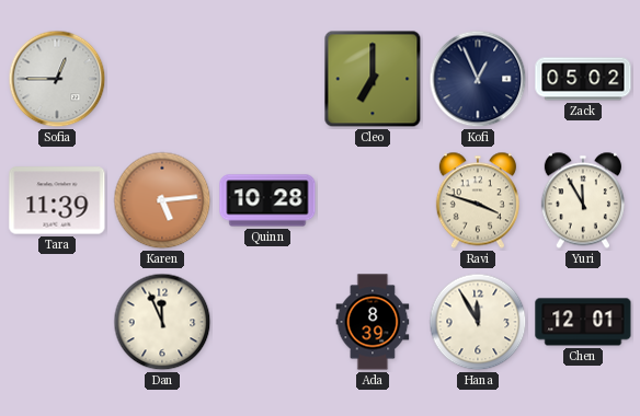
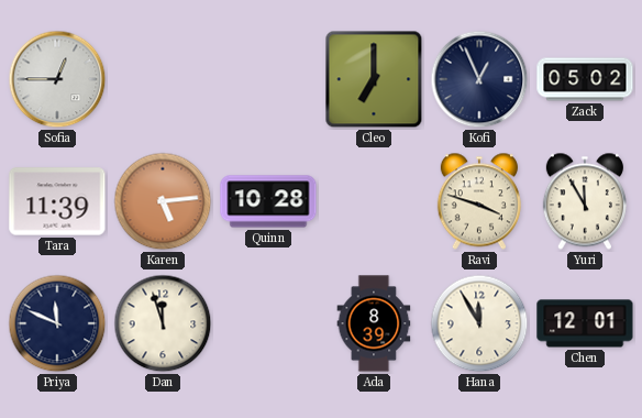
Priya: none -> 11:49 (57, 323)
Dan: 11:56 -> 11:57 (163, 323)
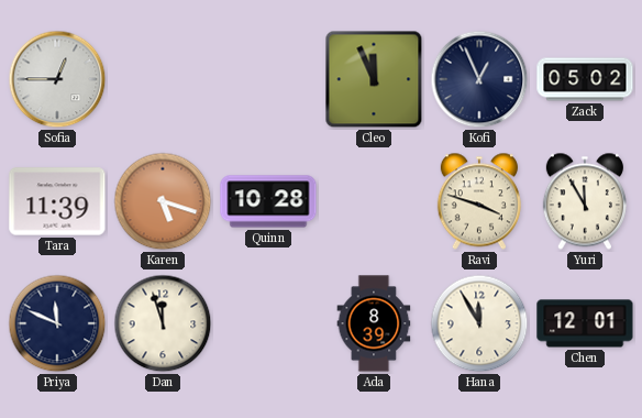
Cleo: 7:00 -> 11:56 (374, 79)
Karen: 5:14 -> 5:18 (163, 201)
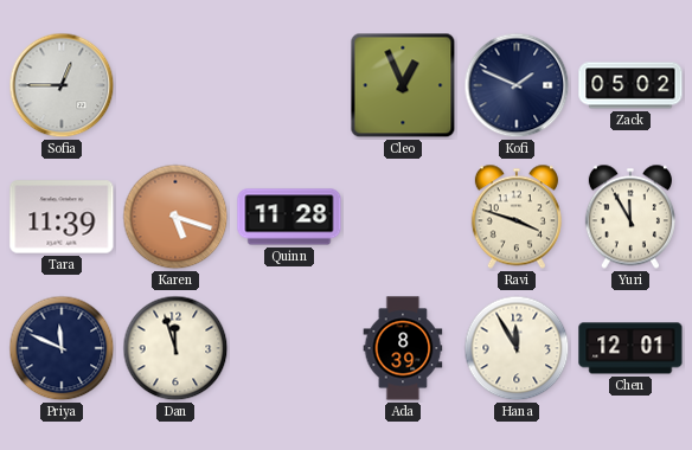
Cleo: 11:56 -> 12:56 (403, 85)
Kofi: 12:56 -> 1:49 (517, 85)
Quinn: 10:28 -> 11:28 (289, 217)
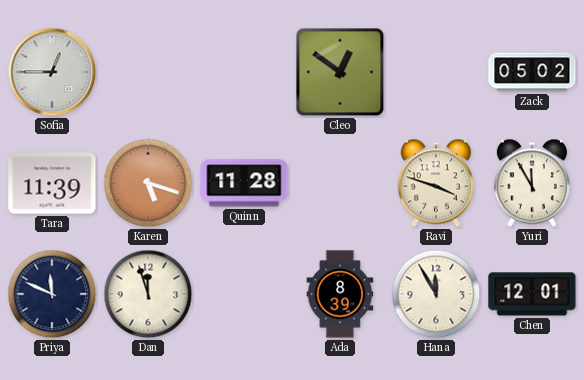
Cleo: 12:56 -> 12:51 (340, 72)
Kofi: 1:49 -> none (517, 85)
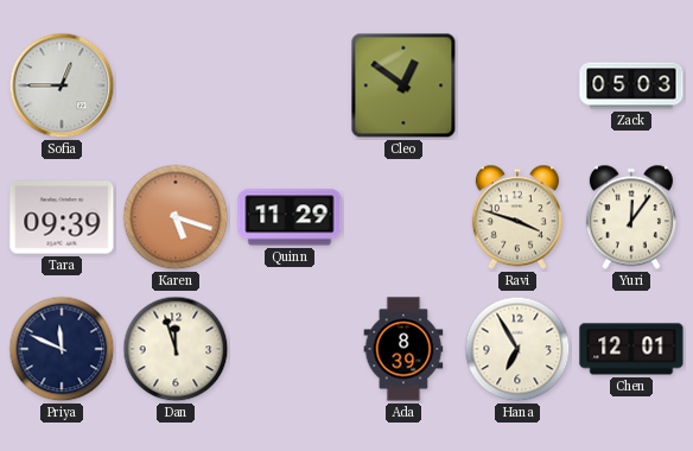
Zack: 05:02 -> 05:03 (631, 85)
Tara: 11:39 -> 09:39 (62, 217)
Quinn: 11:28 -> 11:29 (290, 217)
Yuri: 11:55 -> 12:06 (631, 217)
Hana: 11:55 -> 6:55 (517, 349)
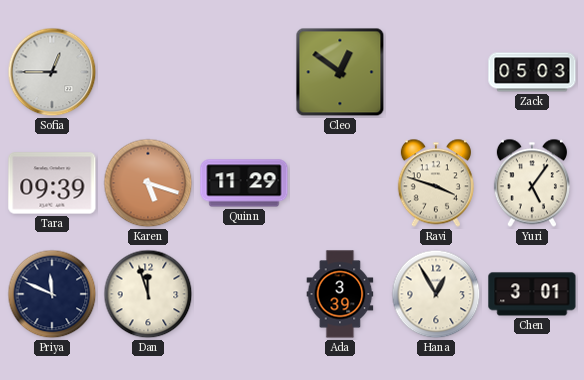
Yuri: 12:06 -> 5:06 (532, 183)
Ada: 8:39 -> 3:39 (340, 294)
Hana: 6:55 -> 12:55 (436, 294)
Chen: 12:01 -> 3:01 (532, 294)
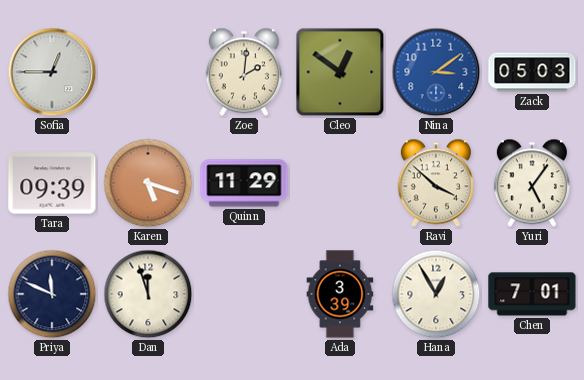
Zoe: none -> 2:01 (244, 72)
Nina: none -> 3:09 (436, 72)
Ravi: 3:48 -> 3:52 (436, 183)
Chen: 3:01 -> 7:01 (532, 294)
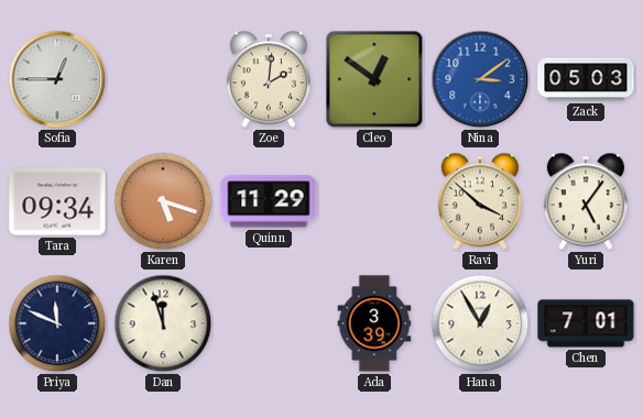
Tara: 09:39 -> 09:34 (57, 201)
